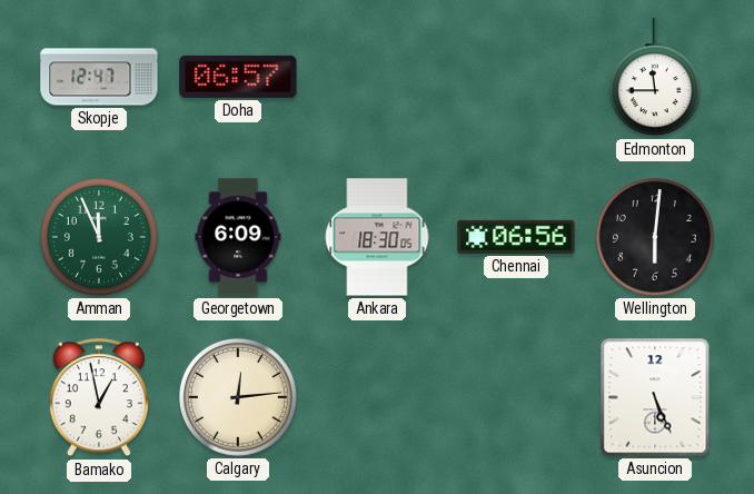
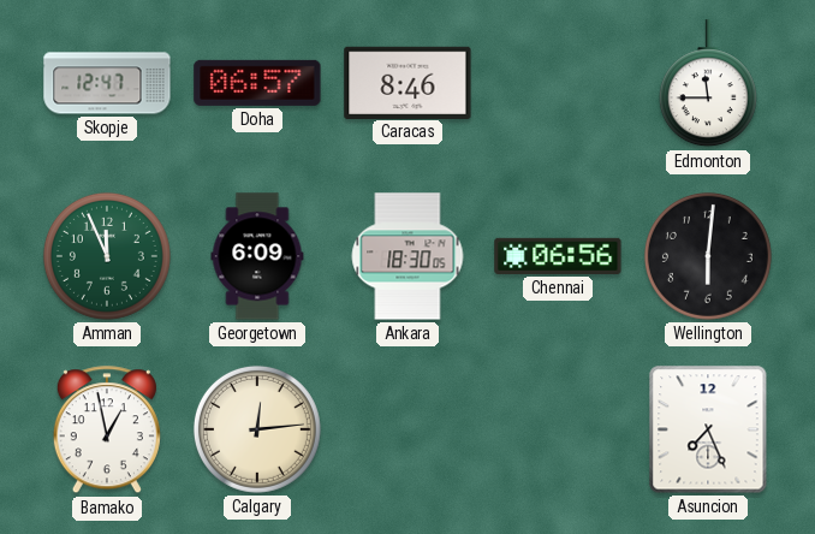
Caracas: none -> 8:46 (407, 82)
Asuncion: 5:26 -> 7:26 (708, 429)
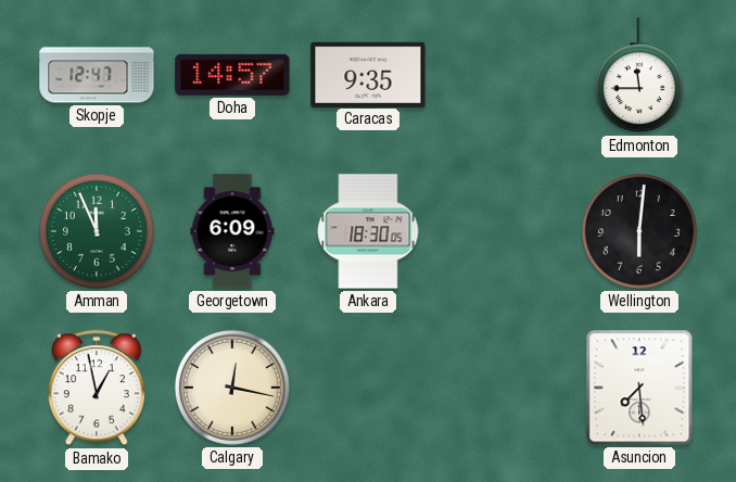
Doha: 06:57 -> 14:57 (232, 75)
Caracas: 8:46 -> 9:35 (368, 74)
Chennai: 06:56 -> none (558, 256)
Calgary: 12:14 -> 12:17 (232, 388)
Asuncion: 7:26 -> 7:29 (639, 388)
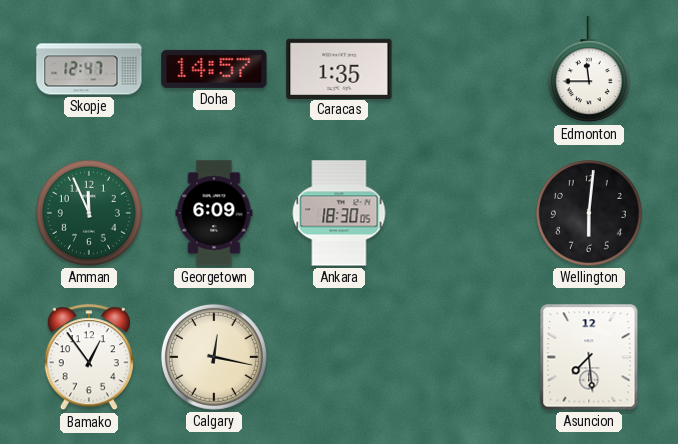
Caracas: 9:35 -> 1:35 (339, 68)
Bamako: 12:58 -> 12:54 (89, 358)
